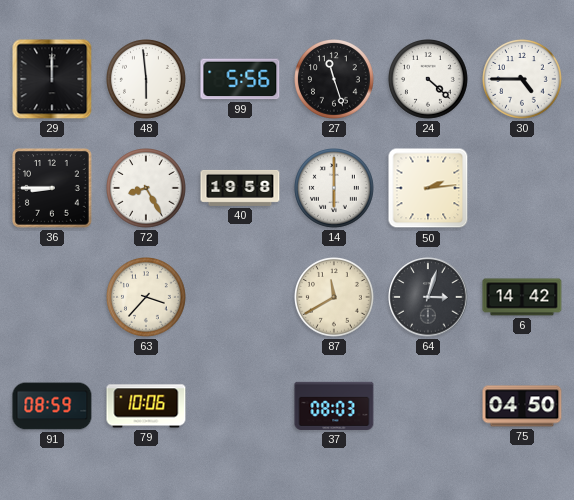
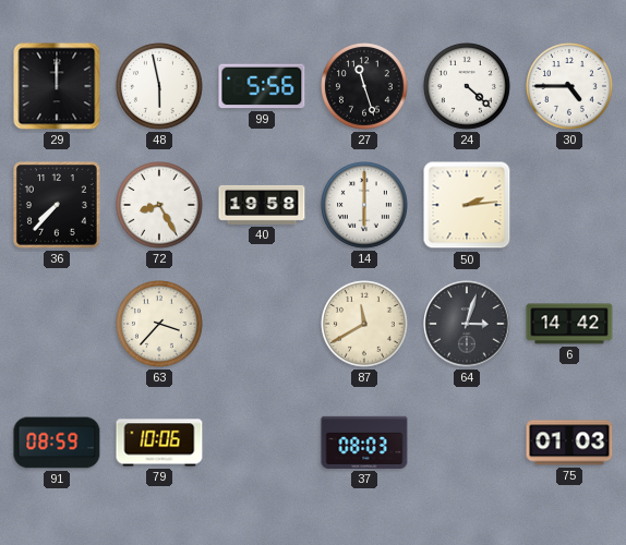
48: 5:59 -> 5:58 (160, 87)
36: 8:45 -> 7:37 (58, 206)
75: 04:50 -> 01:03 (569, 443)
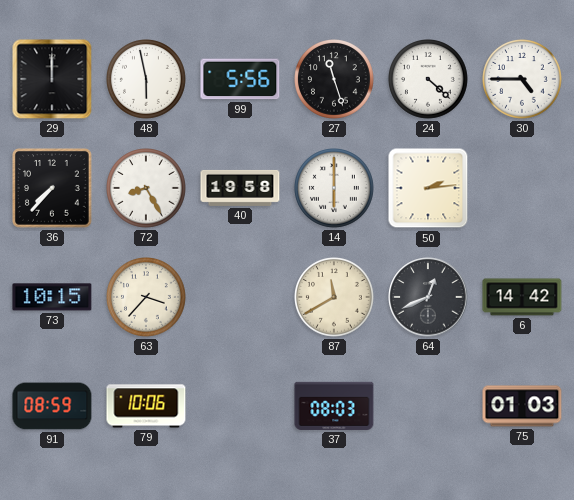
73: none -> 10:15 (52, 297)
64: 3:03 -> 12:41 (428, 297)
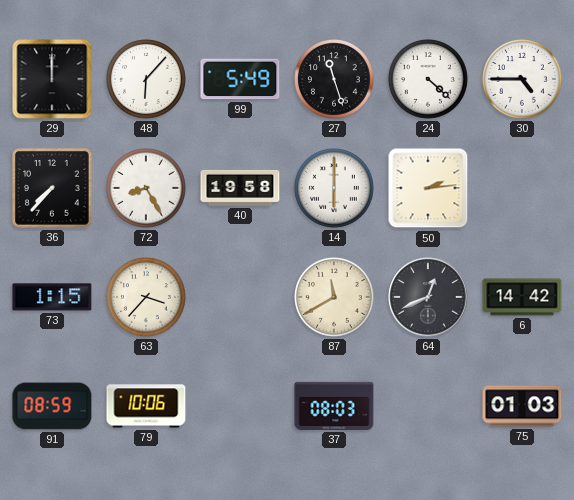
48: 5:58 -> 6:07 (147, 80)
99: 5:56 -> 5:49 (240, 79)
73: 10:15 -> 1:15 (52, 297)
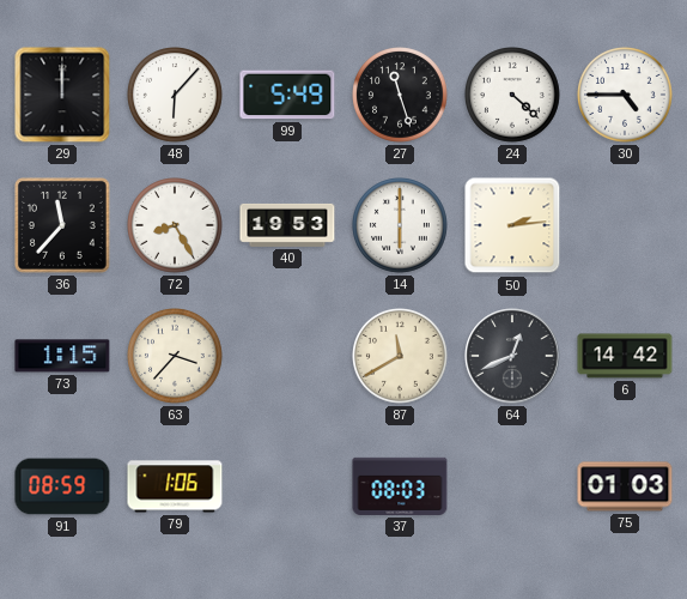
36: 7:37 -> 11:37 (63, 226)
40: 19:58 -> 19:53 (287, 225)
79: 10:06 -> 1:06 (175, 486)
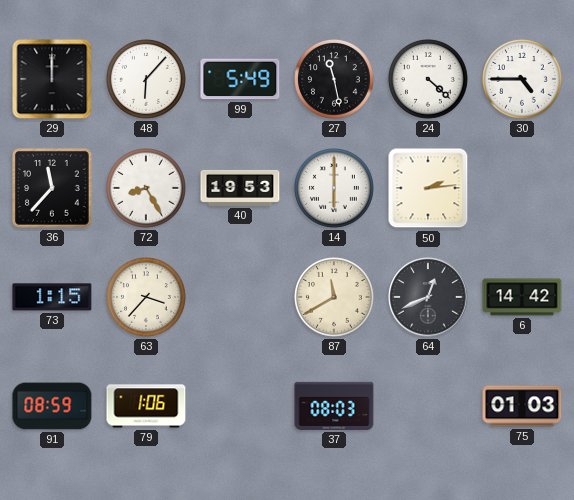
27: 11:27 -> 11:28 (335, 80)
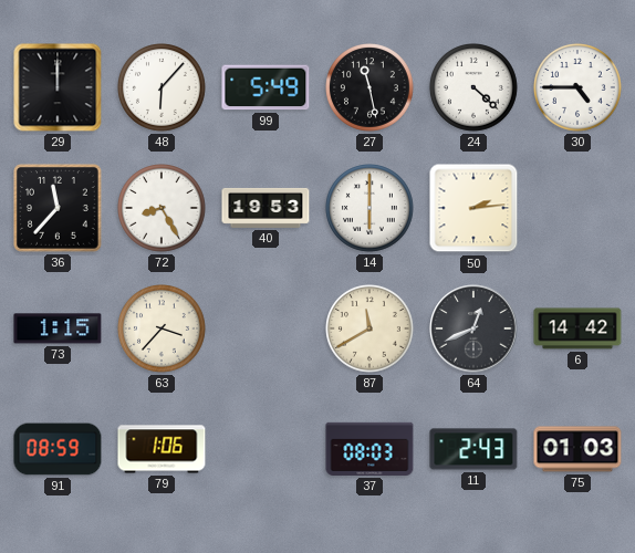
11: none -> 2:43 (473, 449)
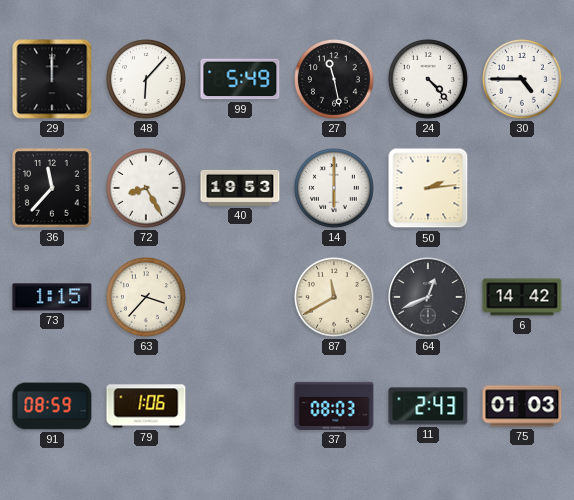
24: 4:22 -> 4:23 (429, 80)
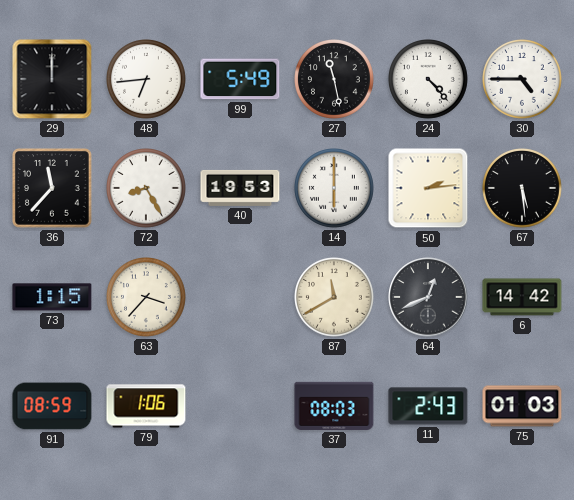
48: 6:07 -> 6:44 (147, 80)
67: none -> 5:29 (523, 189)
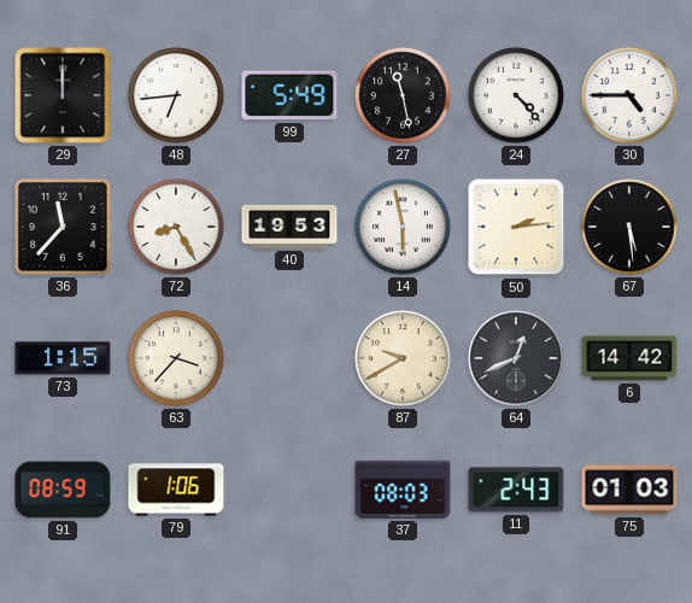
14: 6:00 -> 5:58 (404, 228)
87: 11:40 -> 9:40 (404, 359)
